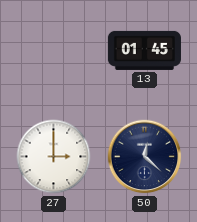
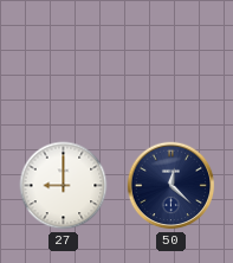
13: 01:45 -> none (144, 50)
27: 3:00 -> 9:00 (64, 186)
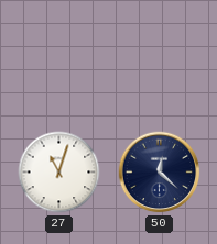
27: 9:00 -> 11:03 (59, 173)
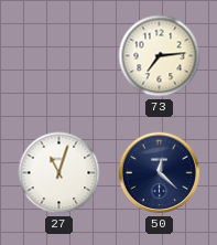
73: none -> 7:14 (160, 56)
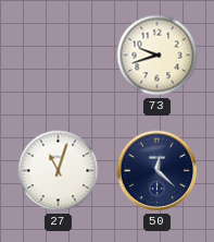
73: 7:14 -> 9:42 (158, 56)
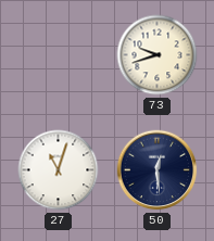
50: 12:22 -> 12:29 (158, 170)
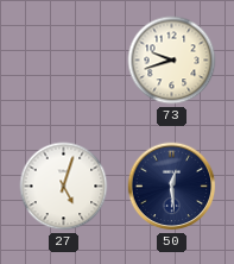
27: 11:03 -> 5:03 (64, 187)
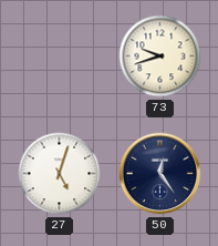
50: 12:29 -> 12:24 (160, 174)
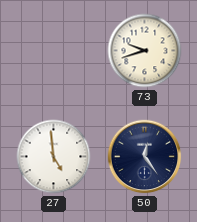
27: 5:03 -> 4:59 (54, 157)
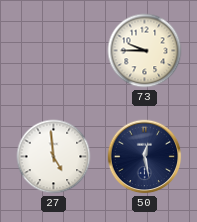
73: 9:42 -> 9:45 (145, 51)
50: 12:24 -> 12:28 (145, 157)
